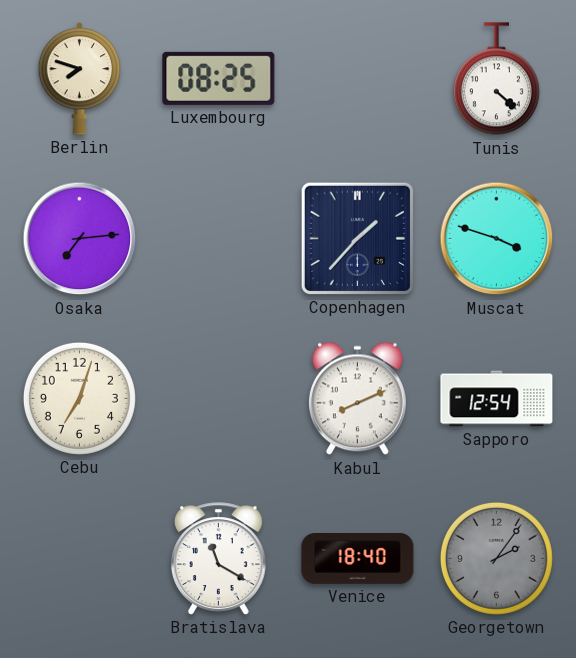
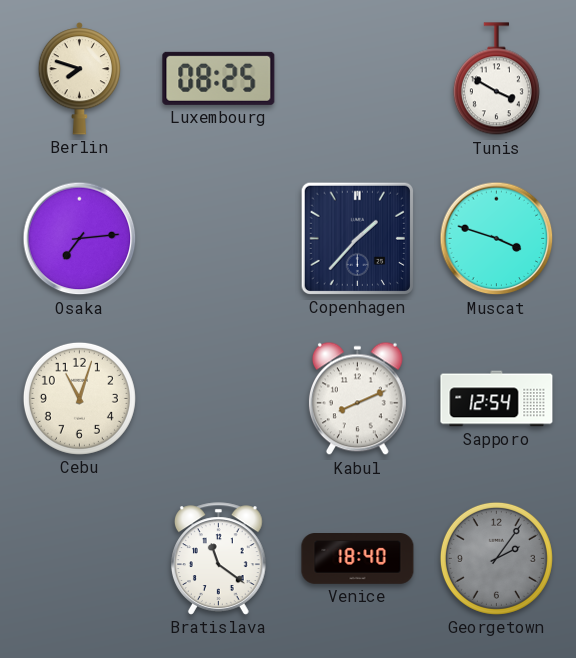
Tunis: 4:22 -> 3:50 (496, 79)
Cebu: 7:03 -> 11:03 (79, 398)
Bratislava: 11:20 -> 11:21 (218, 559)
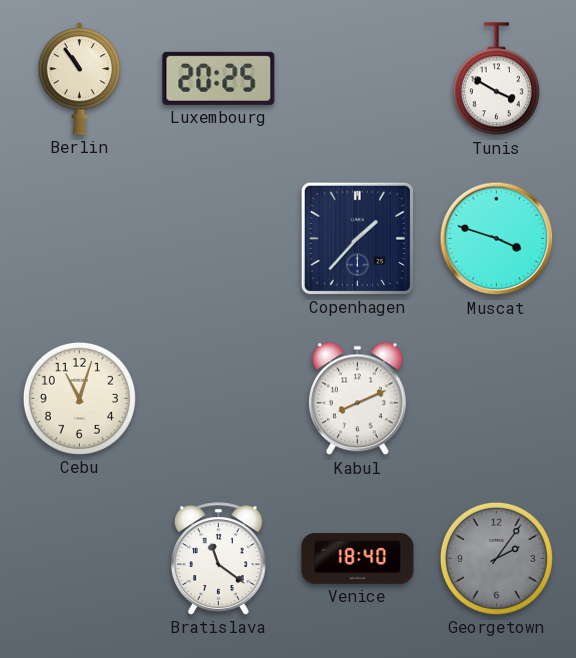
Berlin: 7:48 -> 10:54 (79, 79)
Luxembourg: 08:25 -> 20:25 (219, 78)
Osaka: 7:14 -> none (80, 239)
Sapporo: 12:54 -> none (497, 399)
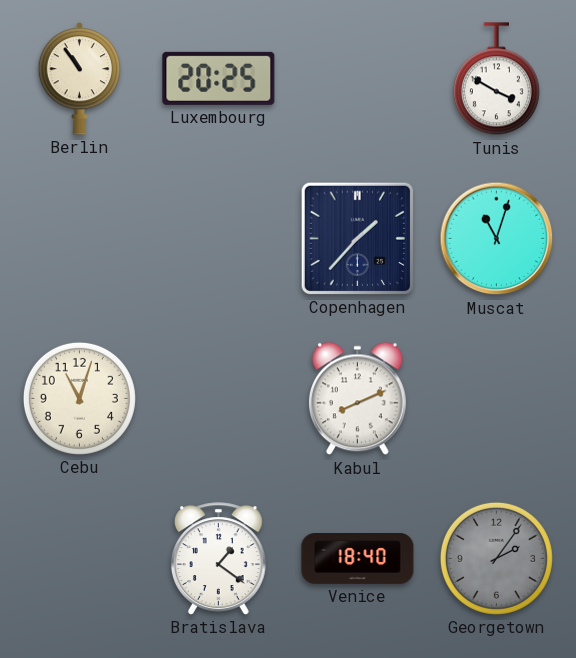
Muscat: 3:48 -> 11:03 (497, 239)
Bratislava: 11:21 -> 1:21 (218, 559)
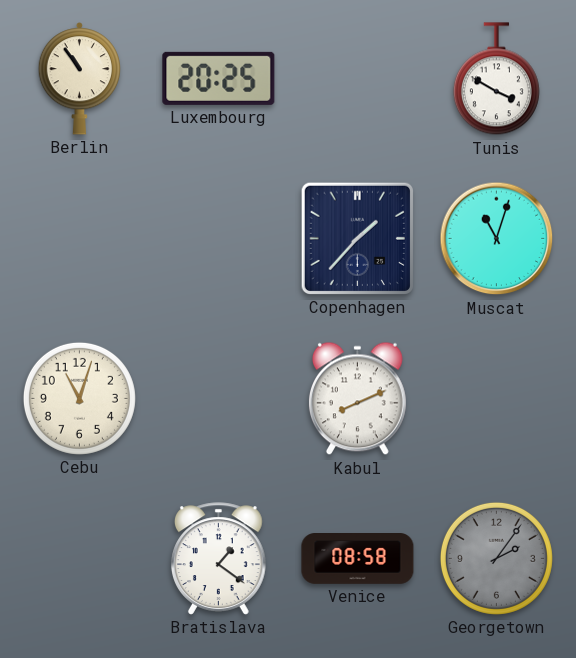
Venice: 18:40 -> 08:58 (358, 559)
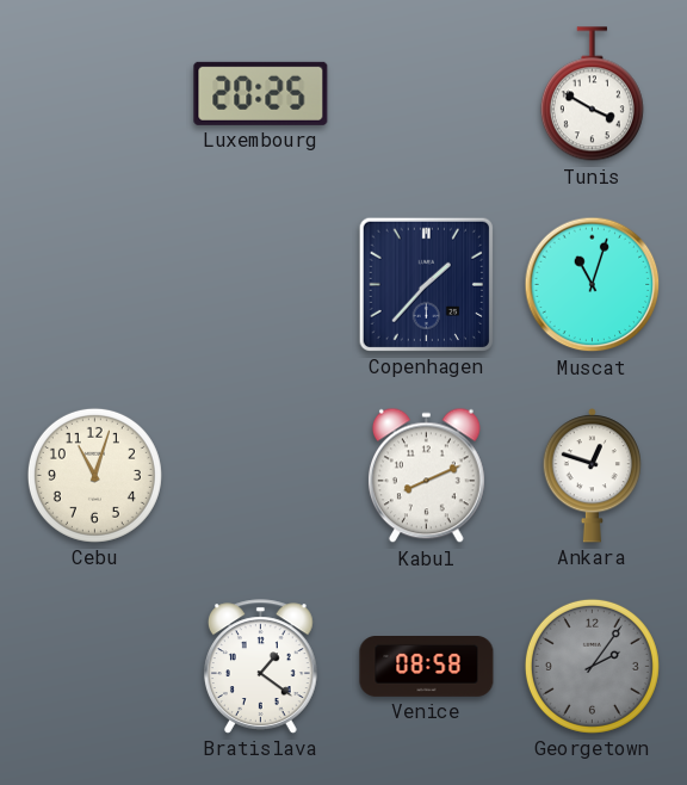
Berlin: 10:54 -> none (79, 79)
Ankara: none -> 12:48 (592, 476)
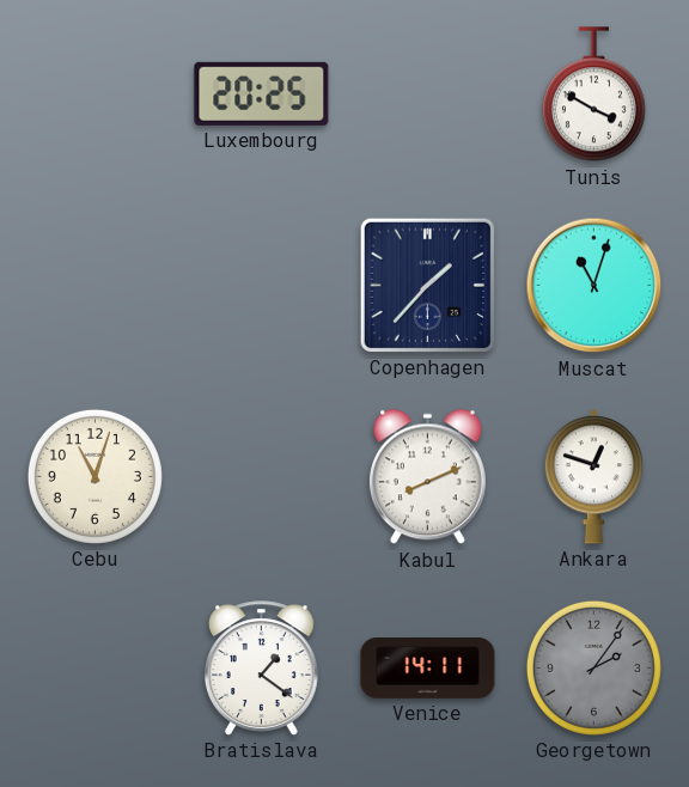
Venice: 08:58 -> 14:11 (428, 669)
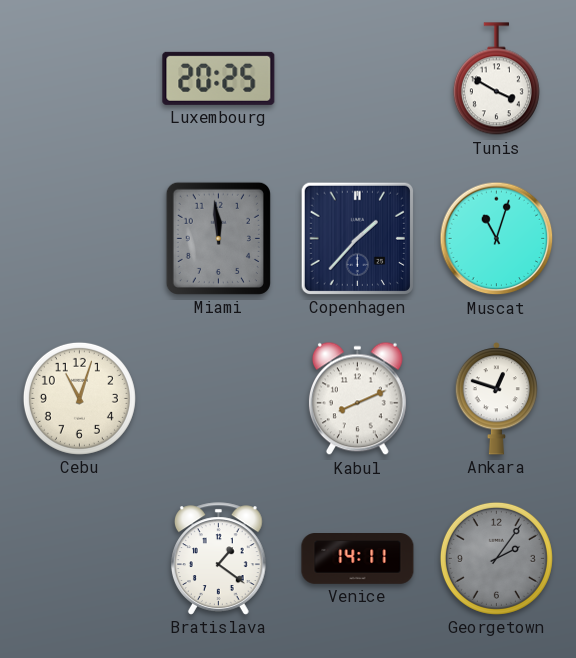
Miami: none -> 11:59 (218, 238)
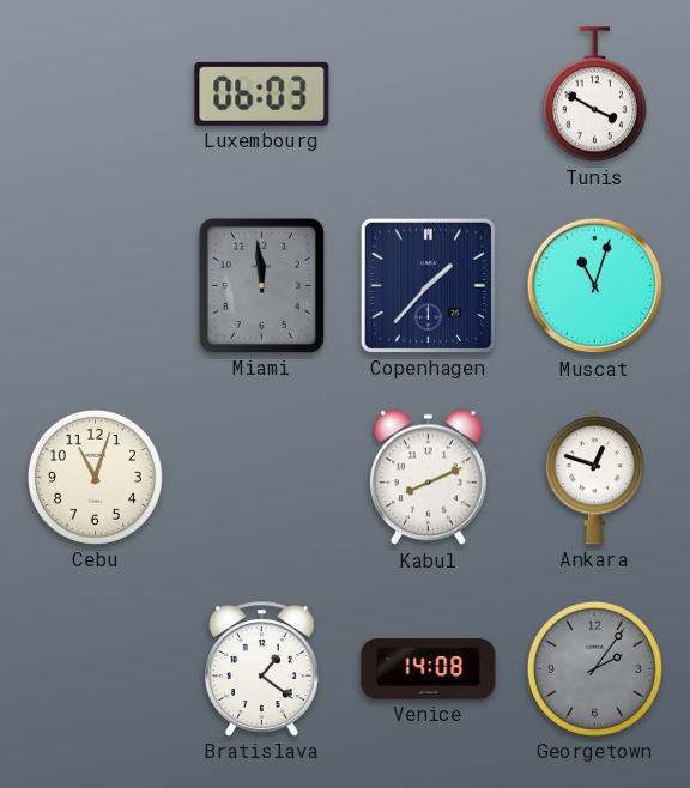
Luxembourg: 20:25 -> 06:03 (262, 93)
Venice: 14:11 -> 14:08 (429, 669)
